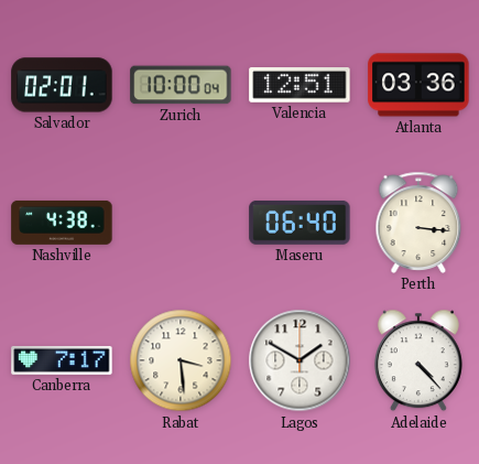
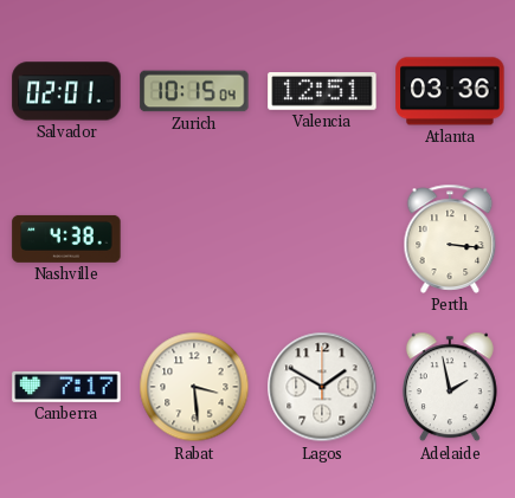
Zurich: 10:00 -> 10:15 (194, 91)
Maseru: 06:40 -> none (300, 223)
Adelaide: 4:23 -> 1:58 (450, 387)
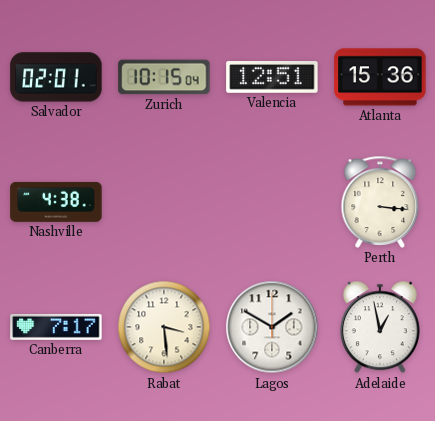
Atlanta: 03:36 -> 15:36 (380, 77)
Adelaide: 1:58 -> 12:58 (380, 327)
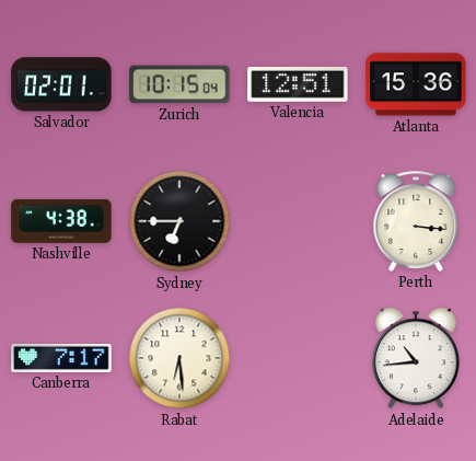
Sydney: none -> 6:45 (179, 221)
Rabat: 3:29 -> 6:29 (179, 358)
Lagos: 1:50 -> none (272, 327)
Adelaide: 12:58 -> 10:44 (416, 358)
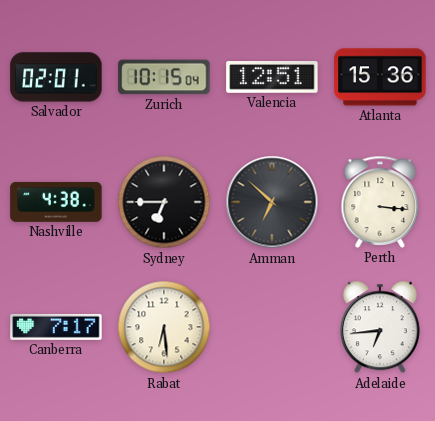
Amman: none -> 6:52 (272, 202)
Adelaide: 10:44 -> 6:44 (380, 327)
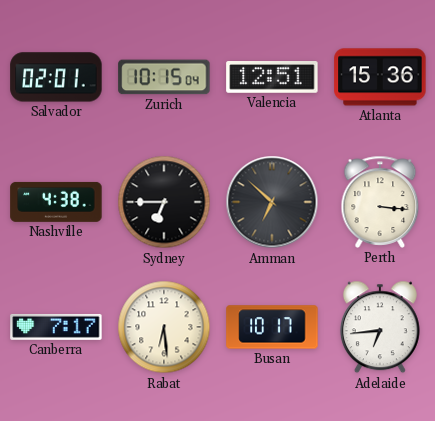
Busan: none -> 10:17 (272, 327)
